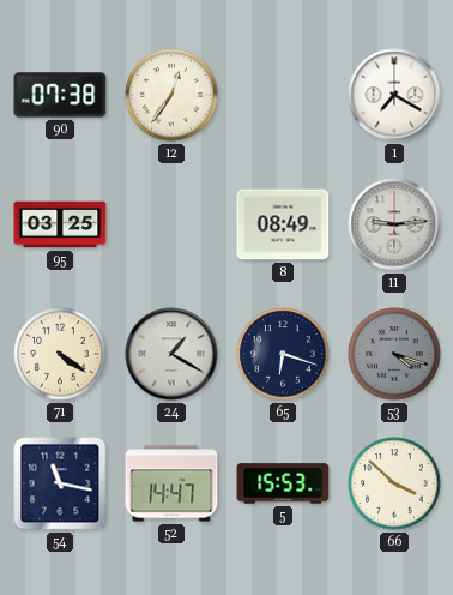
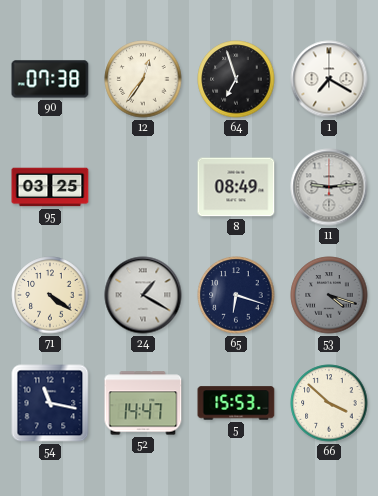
64: none -> 6:57 (236, 79)
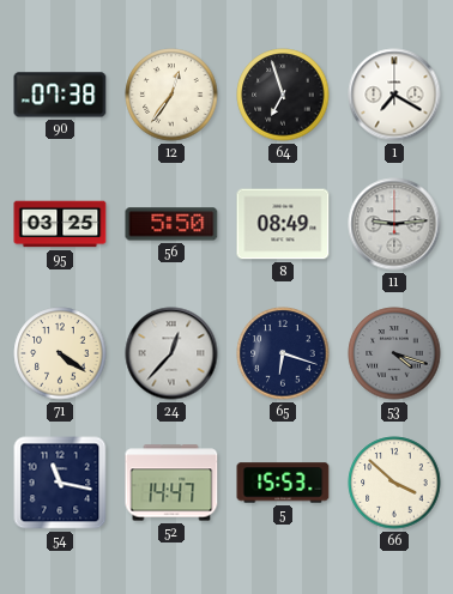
56: none -> 5:50 (171, 224)
24: 1:20 -> 12:37 (171, 353)
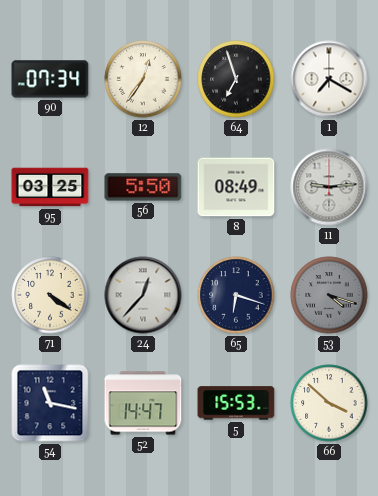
90: 07:38 -> 07:34 (50, 79)
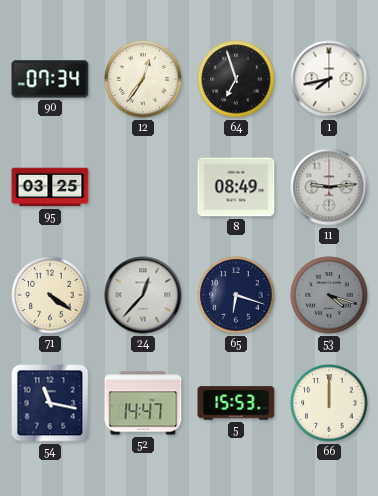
1: 7:20 -> 7:43 (329, 79)
56: 5:50 -> none (143, 187)
66: 3:52 -> 12:00 (329, 403)
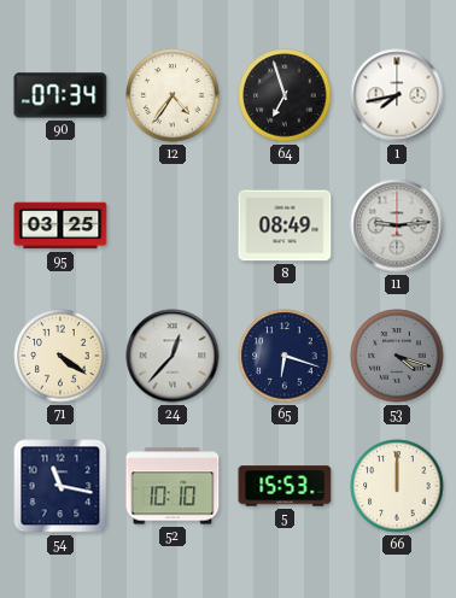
12: 12:36 -> 4:36 (173, 95)
52: 14:47 -> 10:10 (173, 486)
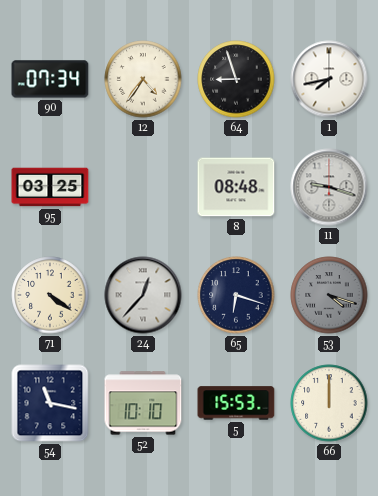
64: 6:57 -> 8:57 (236, 79)
8: 08:49 -> 08:48 (236, 187)
11: 9:14 -> 9:18 (329, 187)
